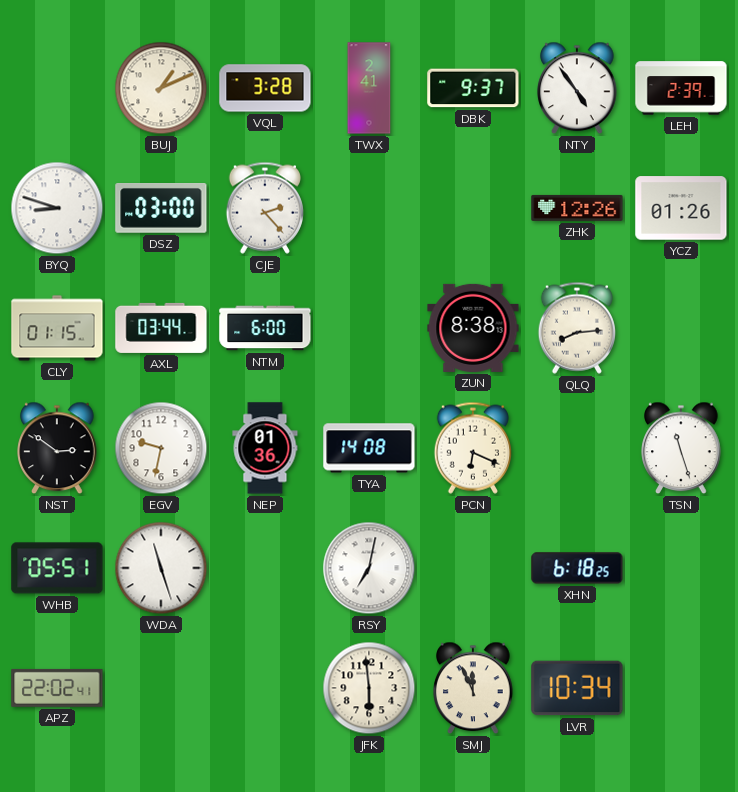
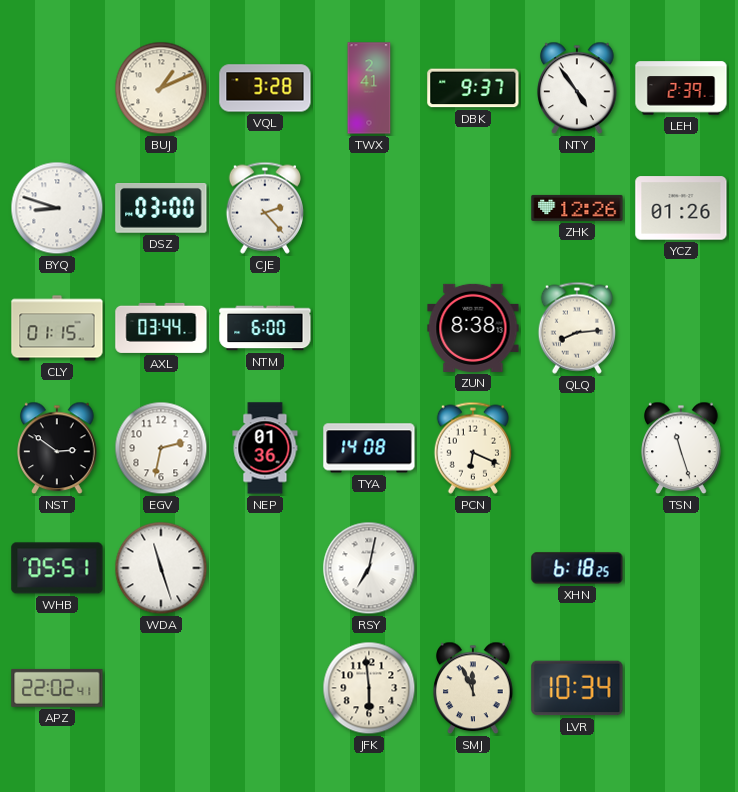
EGV: 9:32 -> 2:32 (161, 448)
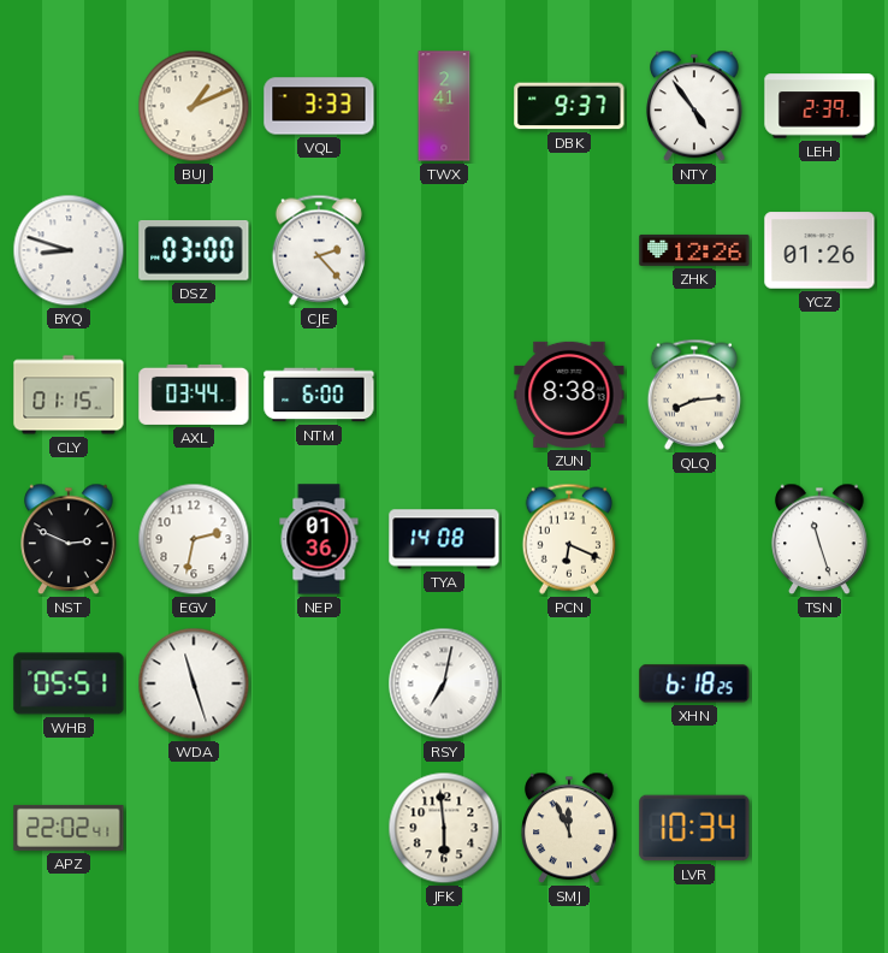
VQL: 3:28 -> 3:33 (319, 106)
NST: 2:51 -> 2:49 (69, 539)
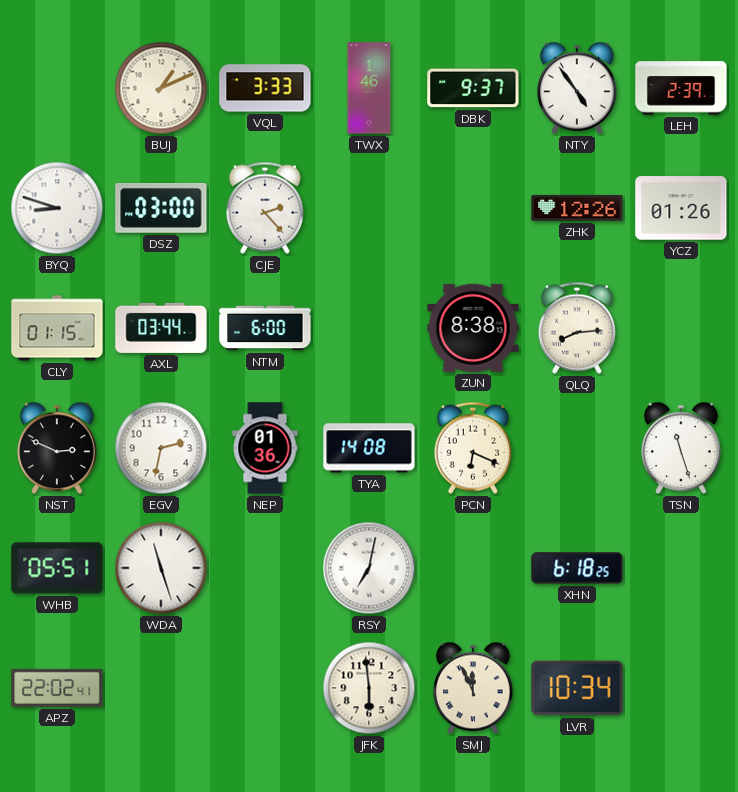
TWX: 2:41 -> 1:46 (369, 88)
